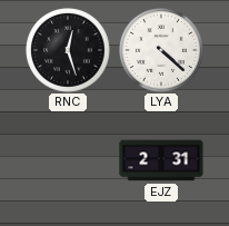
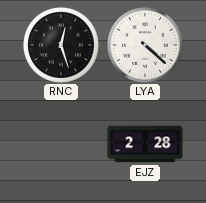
EJZ: 2:31 -> 2:28 (145, 144)
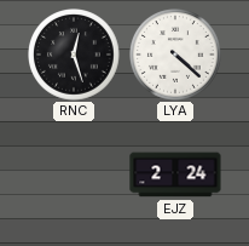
EJZ: 2:28 -> 2:24 (175, 175)
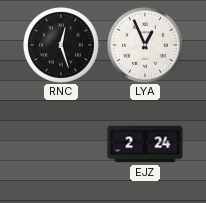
LYA: 4:22 -> 12:56 (146, 46)
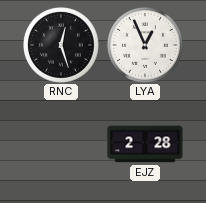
EJZ: 2:24 -> 2:28 (145, 144)
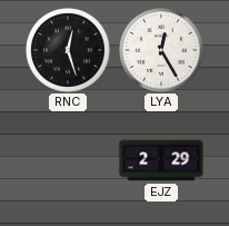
LYA: 12:56 -> 12:25 (162, 51)
EJZ: 2:28 -> 2:29 (161, 160)
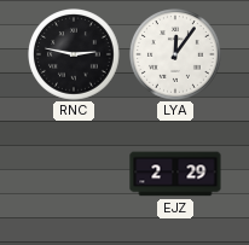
RNC: 12:27 -> 2:47 (75, 56)
LYA: 12:25 -> 12:06 (176, 56)
